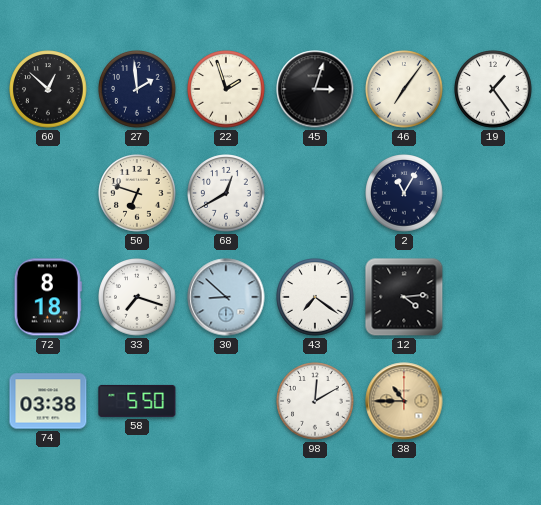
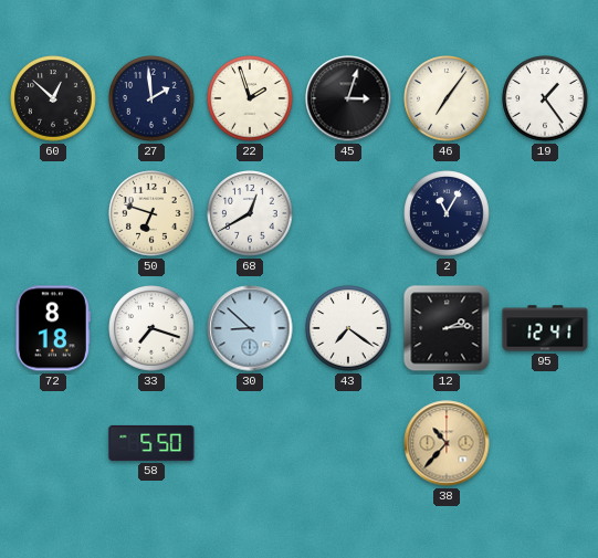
12: 4:14 -> 2:14 (447, 328)
95: none -> 12:41 (545, 328)
74: 03:38 -> none (48, 401)
98: 12:10 -> none (315, 401)
38: 10:45 -> 10:37 (447, 443)
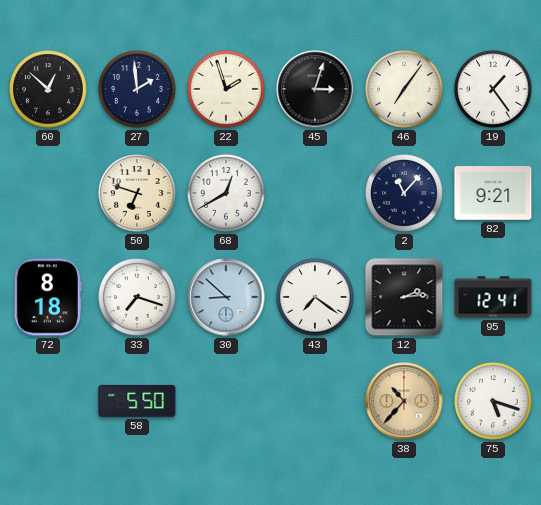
2: 11:05 -> 11:07 (404, 193)
82: none -> 9:21 (493, 193)
75: none -> 5:18 (493, 401)
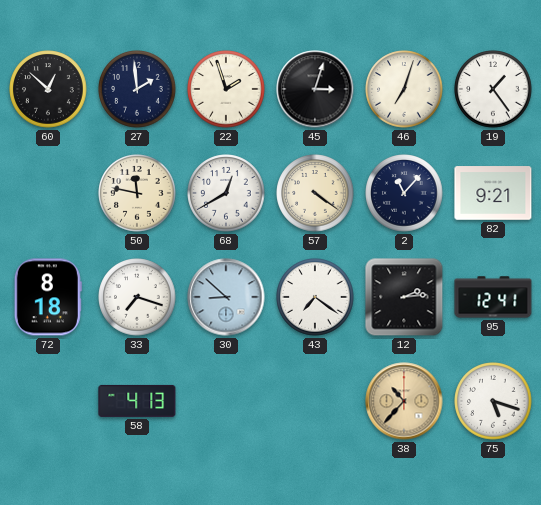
46: 7:06 -> 7:03 (404, 89)
50: 6:48 -> 11:47 (137, 193)
57: none -> 4:21 (315, 193)
58: 5:50 -> 4:13 (137, 401)
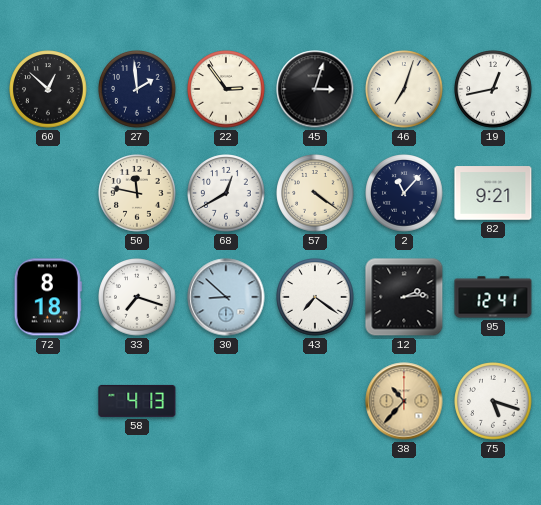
22: 1:57 -> 2:54 (226, 89)
19: 1:24 -> 12:43 (493, 89)
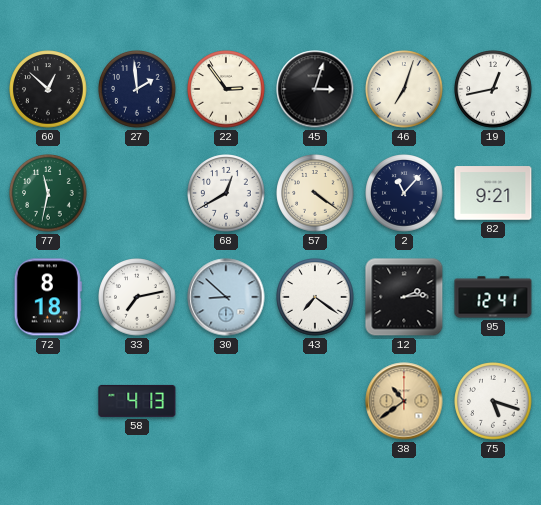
77: none -> 11:32 (48, 193)
50: 11:47 -> none (137, 193)
33: 7:18 -> 7:13 (137, 297)
38: 10:37 -> 10:39 (404, 401)
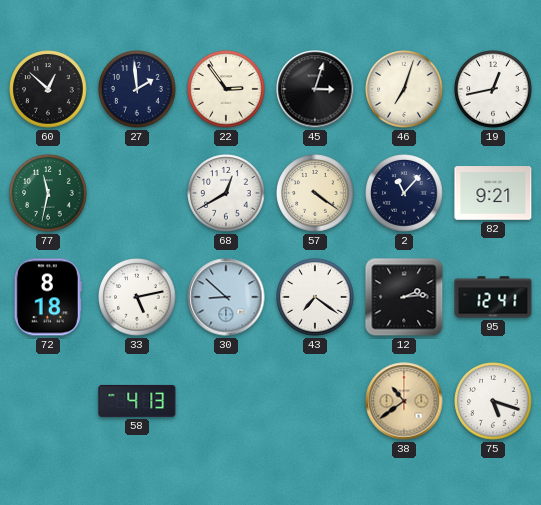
33: 7:13 -> 5:13 (137, 297)
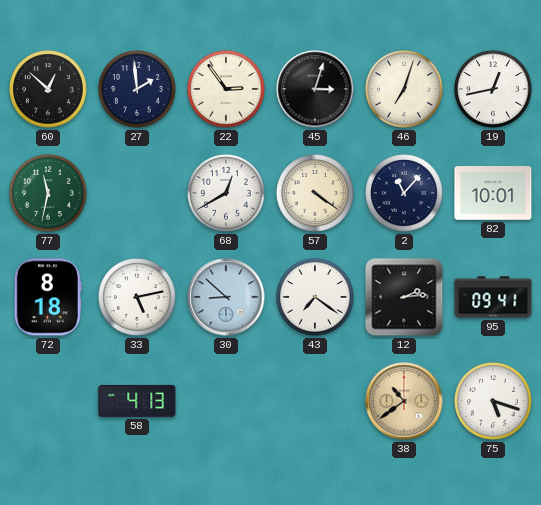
82: 9:21 -> 10:01 (493, 193)
95: 12:41 -> 09:41 (493, 297)
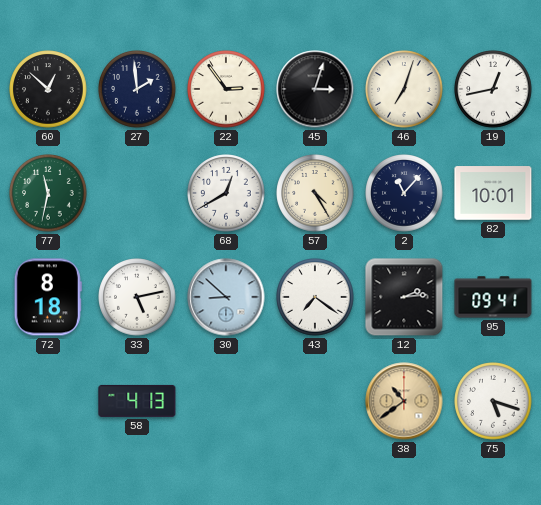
57: 4:21 -> 4:25 (315, 193)
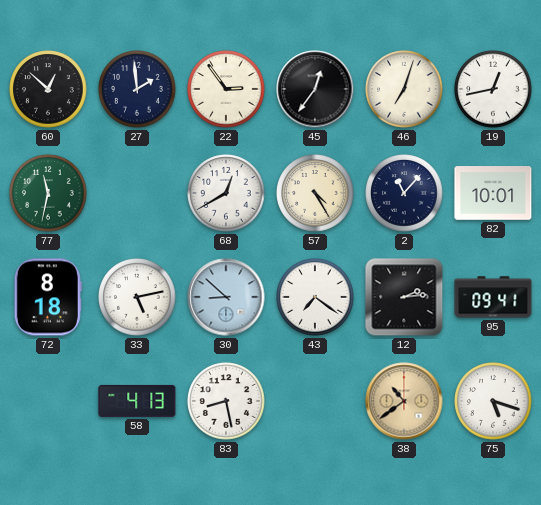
45: 3:03 -> 12:36 (315, 89)
83: none -> 8:28 (226, 401)
